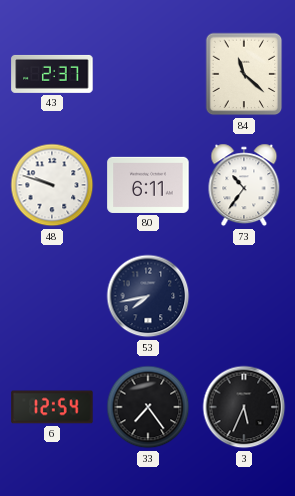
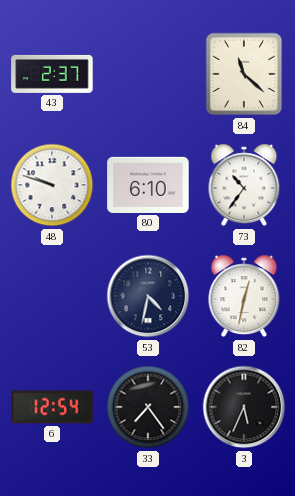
80: 6:11 -> 6:10 (148, 185)
53: 7:43 -> 4:32 (148, 296)
82: none -> 12:32 (244, 296)
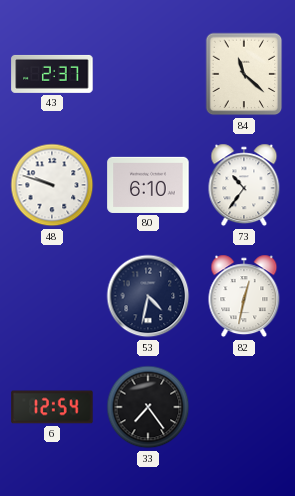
3: 5:34 -> none (244, 407)
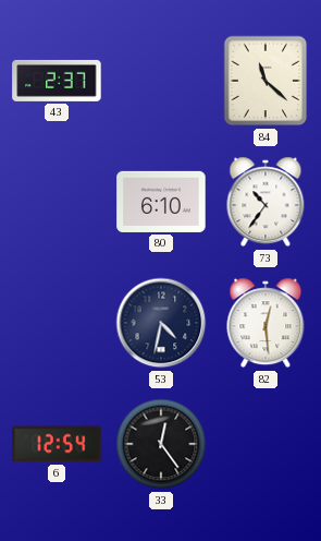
48: 9:48 -> none (52, 185)
82: 12:32 -> 12:29 (266, 323)
33: 7:24 -> 12:24 (161, 444)
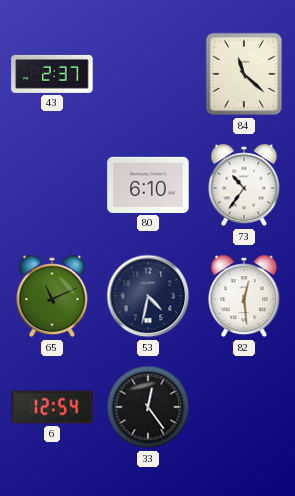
65: none -> 11:11 (52, 296)
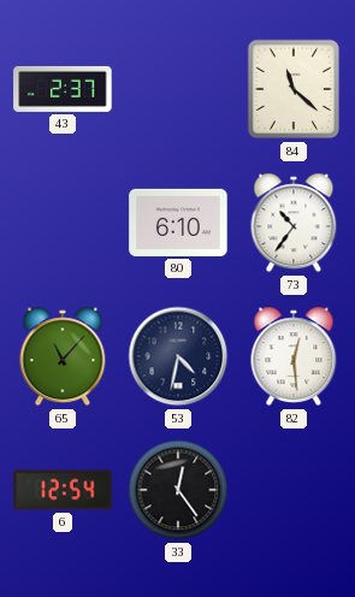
65: 11:11 -> 11:07 (63, 356)
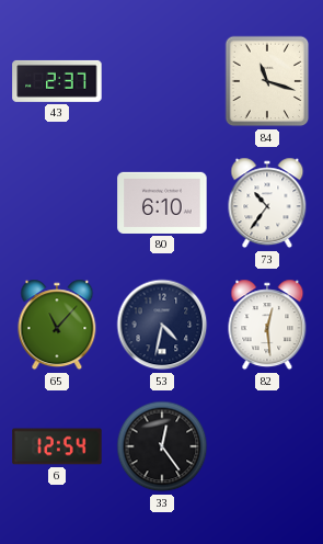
84: 11:22 -> 11:18 (267, 81)
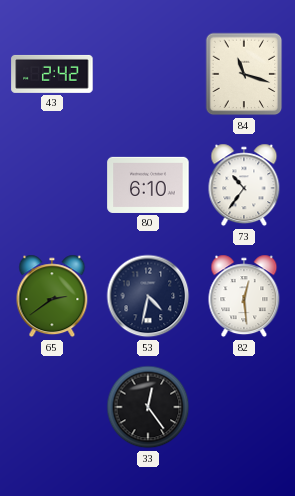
43: 2:37 -> 2:42 (52, 74)
65: 11:07 -> 2:39 (52, 296)
6: 12:54 -> none (57, 446)
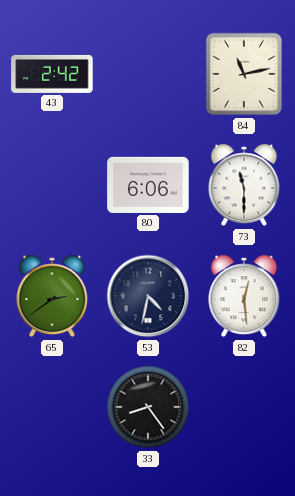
84: 11:18 -> 11:13 (244, 74)
80: 6:10 -> 6:06 (148, 185)
73: 10:36 -> 11:30 (244, 185)
33: 12:24 -> 8:24 (148, 407)
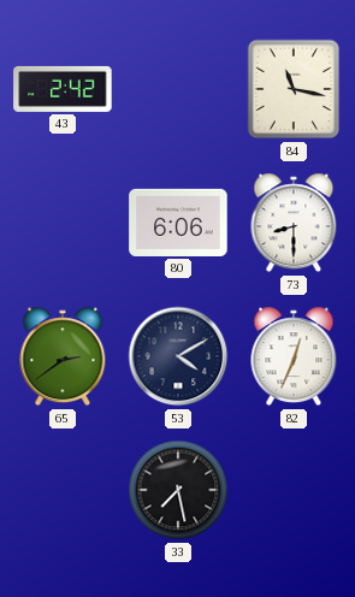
84: 11:13 -> 11:17 (294, 89)
73: 11:30 -> 8:30 (294, 223)
53: 4:32 -> 4:10 (178, 356)
82: 12:29 -> 12:34 (294, 356)
33: 8:24 -> 7:28 (178, 490)
